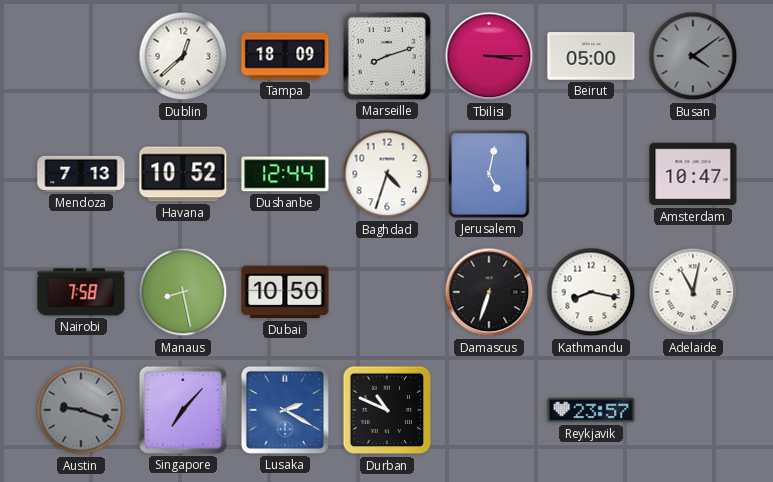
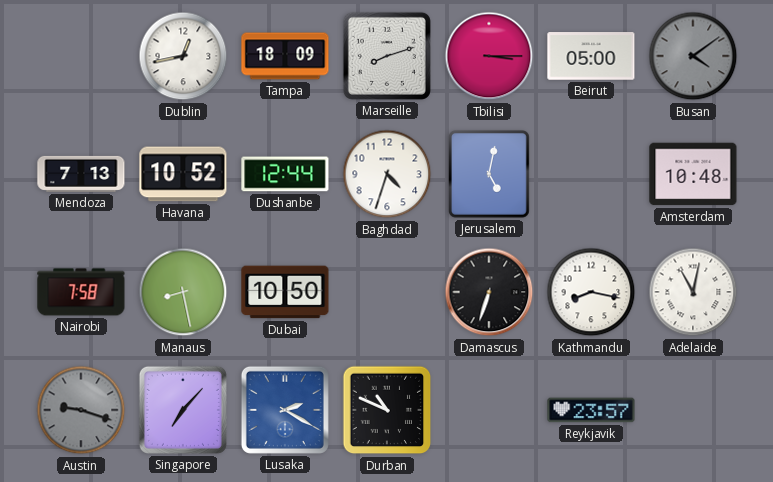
Dublin: 12:38 -> 12:43 (183, 56)
Amsterdam: 10:47 -> 10:48 (693, 174)
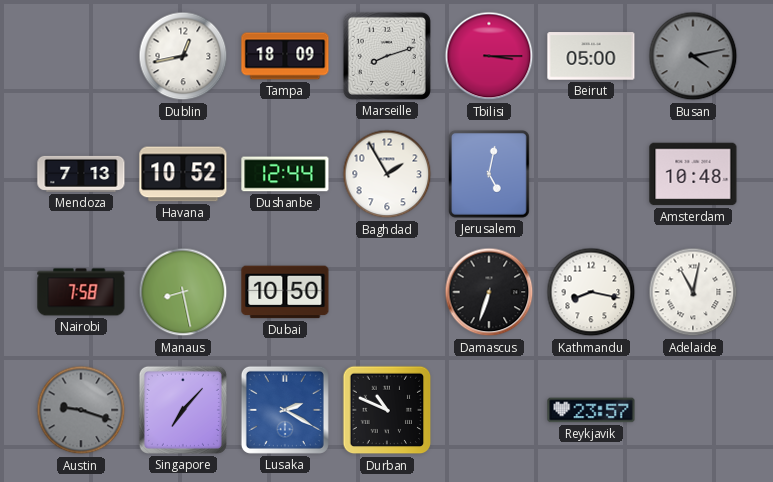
Busan: 4:09 -> 4:13 (693, 56)
Baghdad: 4:33 -> 1:55 (387, 174)
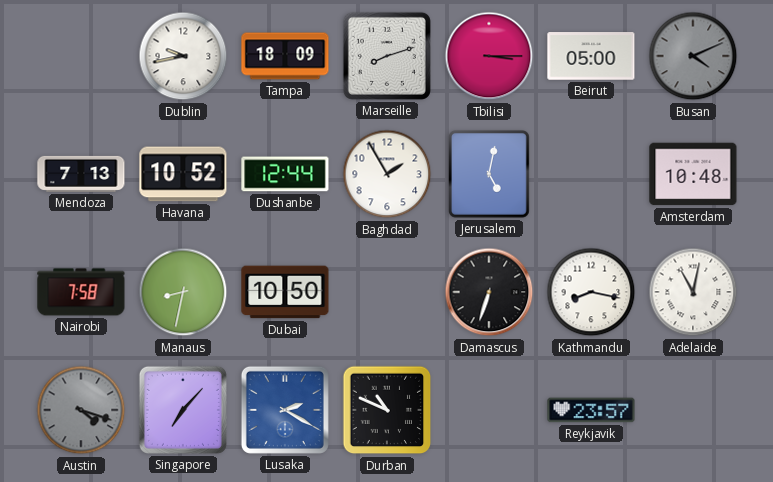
Dublin: 12:43 -> 9:43 (183, 56)
Busan: 4:13 -> 4:11 (693, 56)
Manaus: 8:28 -> 8:32 (183, 292)
Austin: 9:18 -> 4:18 (81, 410)
